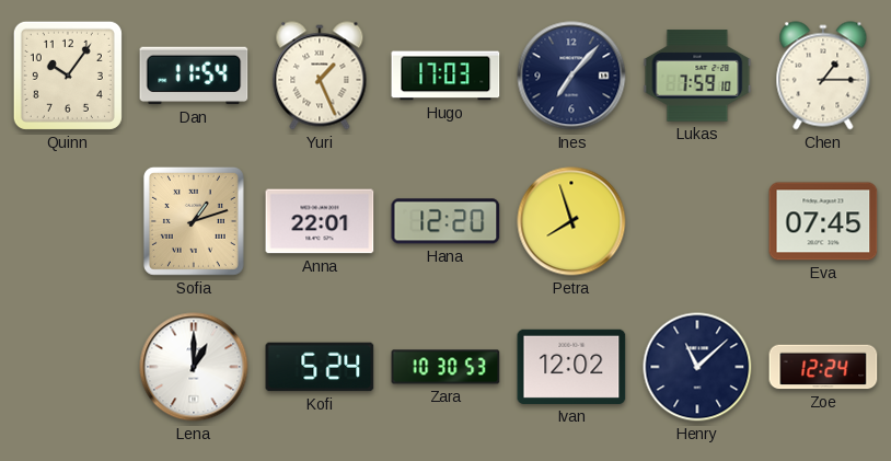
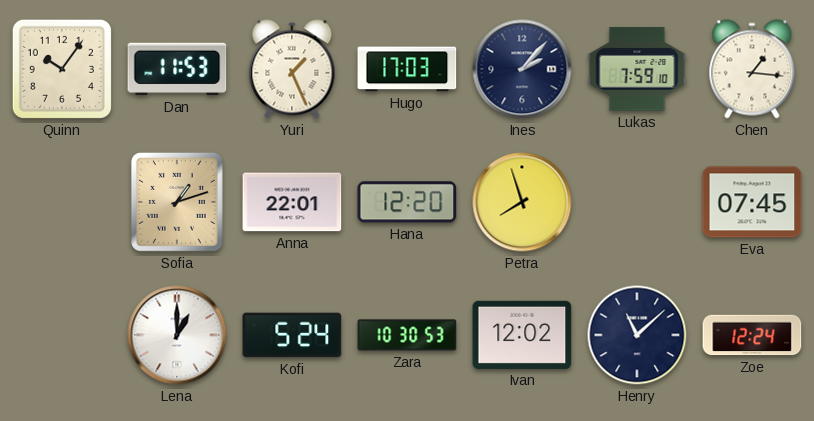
Dan: 11:54 -> 11:53 (177, 69)
Ines: 7:07 -> 2:07 (522, 69)
Chen: 1:15 -> 1:16 (752, 69)
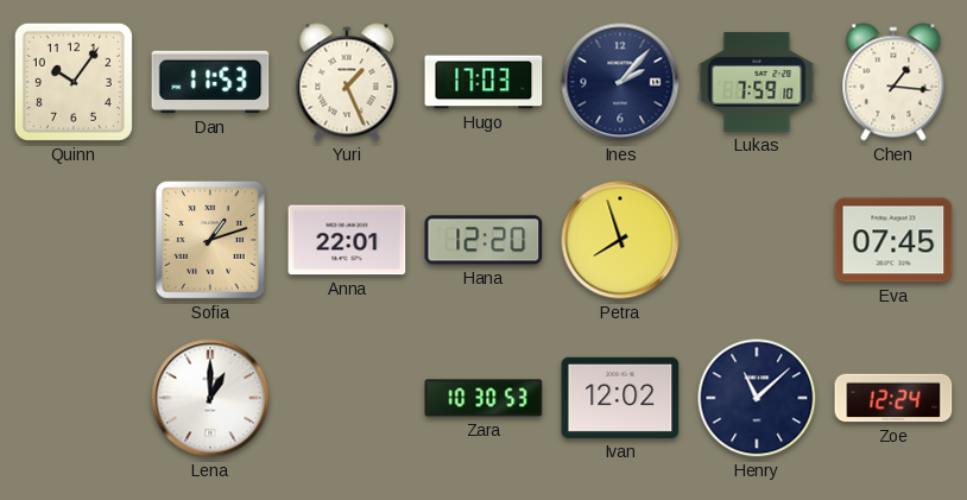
Kofi: 5:24 -> none (292, 335)
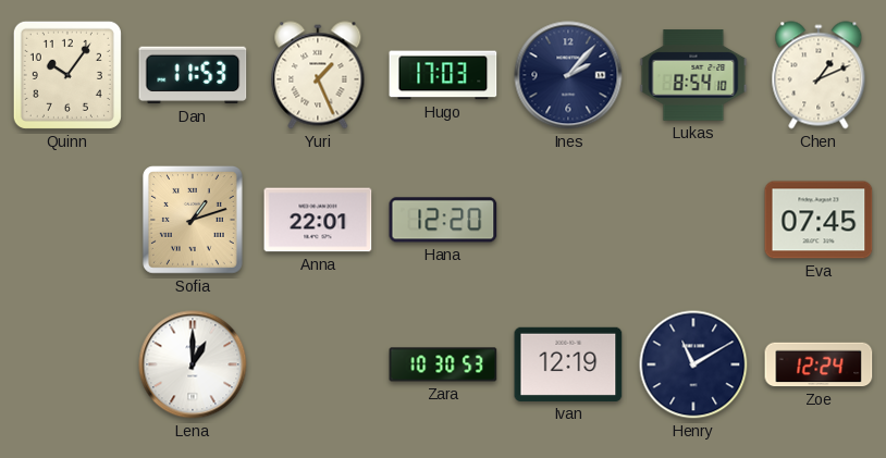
Lukas: 7:59 -> 8:54 (693, 75)
Chen: 1:16 -> 1:11 (819, 75)
Petra: 7:57 -> none (620, 240)
Ivan: 12:02 -> 12:19 (568, 364)
Henry: 11:08 -> 11:10 (693, 364)
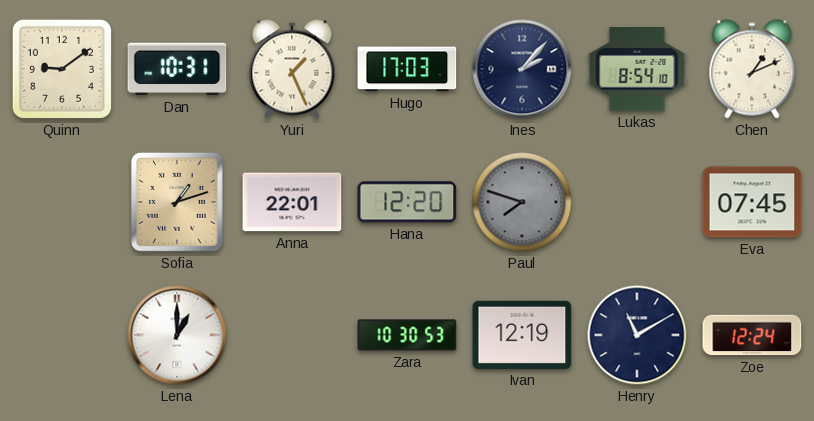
Quinn: 10:06 -> 9:09 (62, 69)
Dan: 11:53 -> 10:31 (177, 69)
Paul: none -> 7:48 (522, 202)
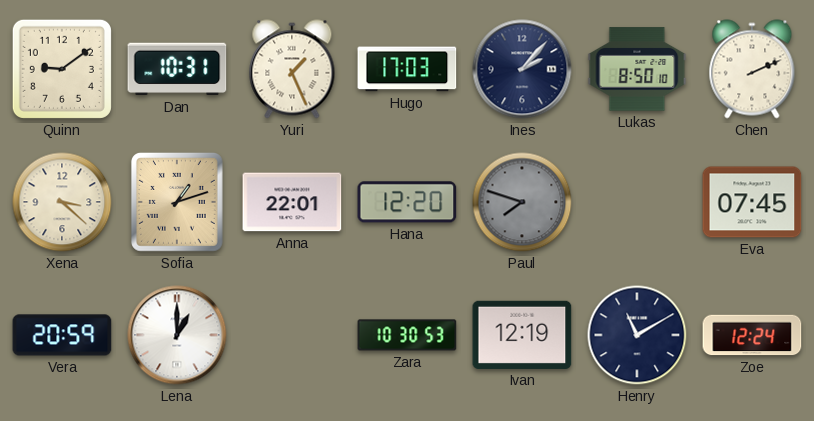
Lukas: 8:54 -> 8:50 (637, 69)
Chen: 1:11 -> 2:11 (752, 69)
Xena: none -> 3:22 (62, 202)
Vera: none -> 20:59 (62, 335)
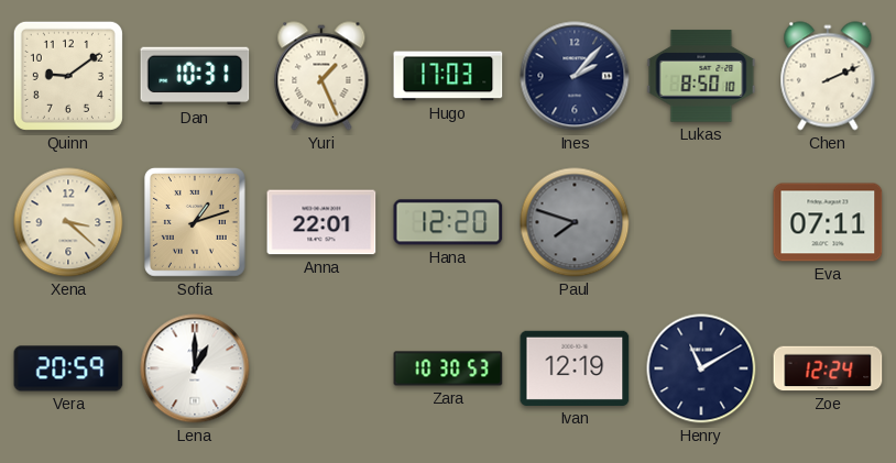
Eva: 07:45 -> 07:11 (828, 222)
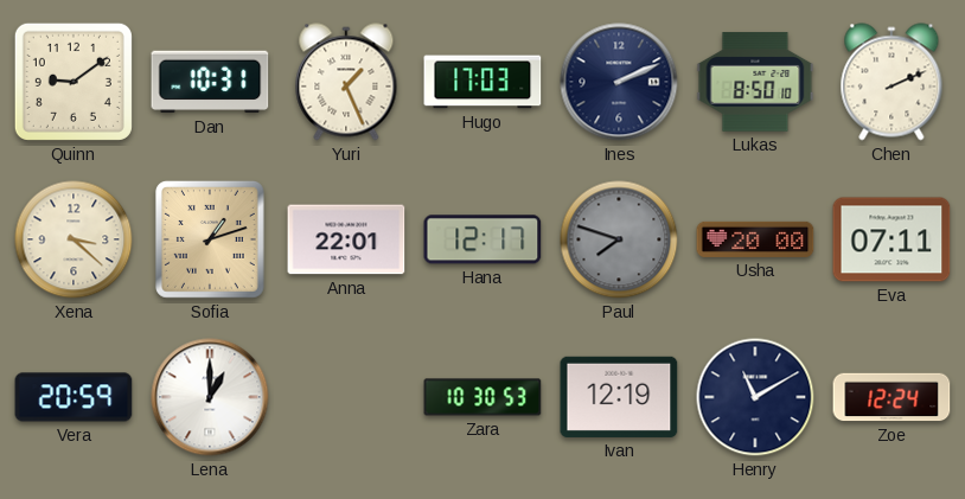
Ines: 2:07 -> 2:11 (619, 82)
Hana: 12:20 -> 12:17 (482, 239)
Usha: none -> 20:00 (755, 239)
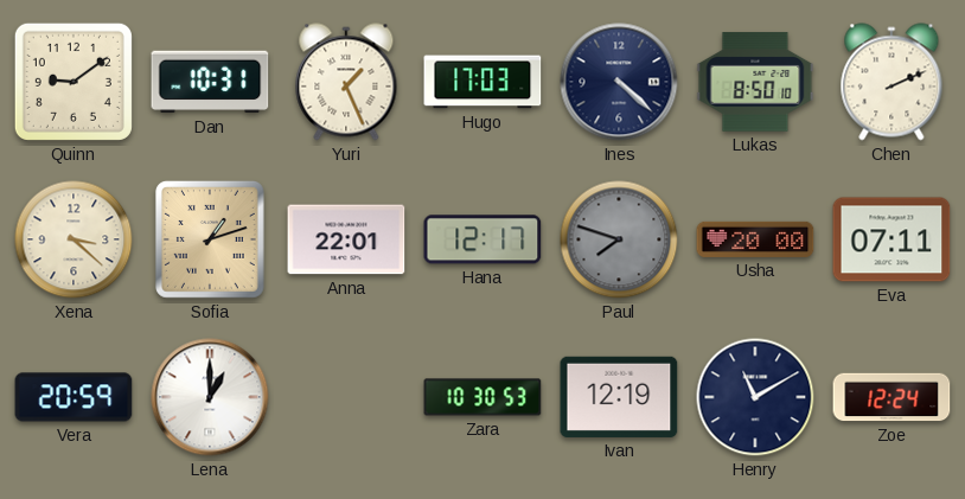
Ines: 2:11 -> 4:22 (619, 82)
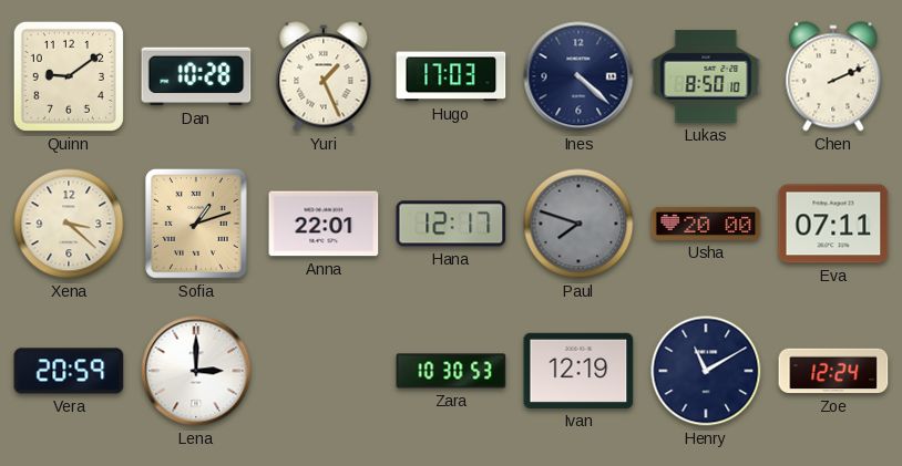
Dan: 10:31 -> 10:28 (196, 76)
Lena: 1:00 -> 3:00 (196, 371)
